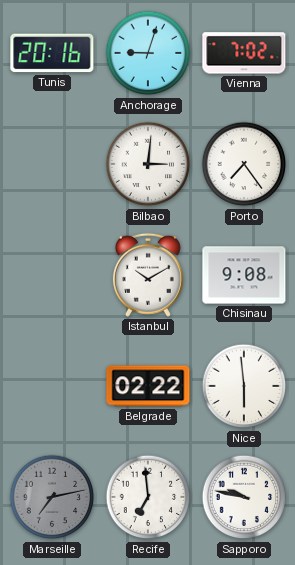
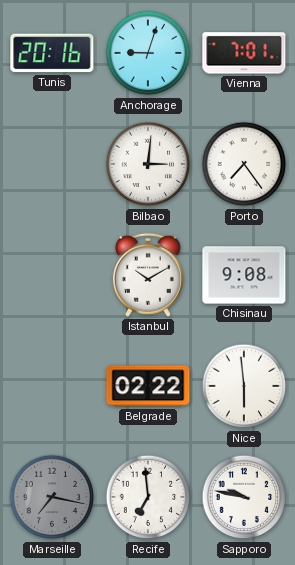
Vienna: 7:02 -> 7:01 (244, 53)
Marseille: 7:13 -> 7:17 (52, 497)
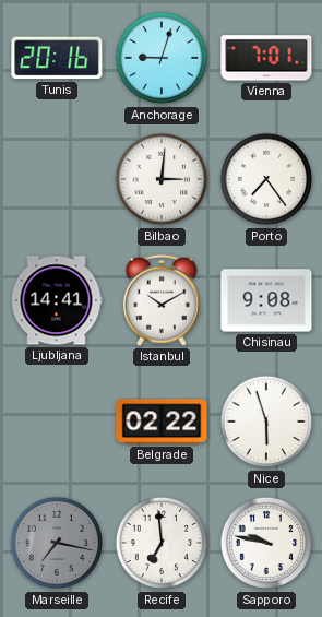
Ljubljana: none -> 14:41 (57, 300)
Nice: 5:59 -> 5:57 (266, 422)
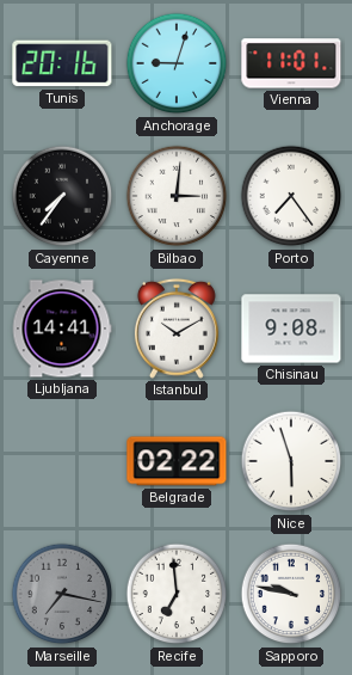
Vienna: 7:01 -> 11:01 (291, 63)
Cayenne: none -> 7:36 (62, 196)
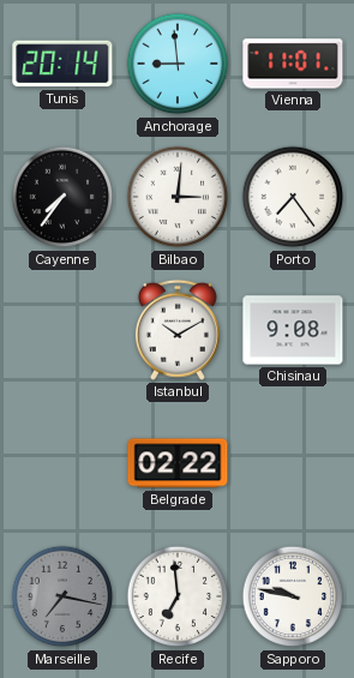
Tunis: 20:16 -> 20:14 (62, 64)
Anchorage: 9:03 -> 8:59 (178, 64)
Ljubljana: 14:41 -> none (62, 329)
Nice: 5:57 -> none (291, 461)
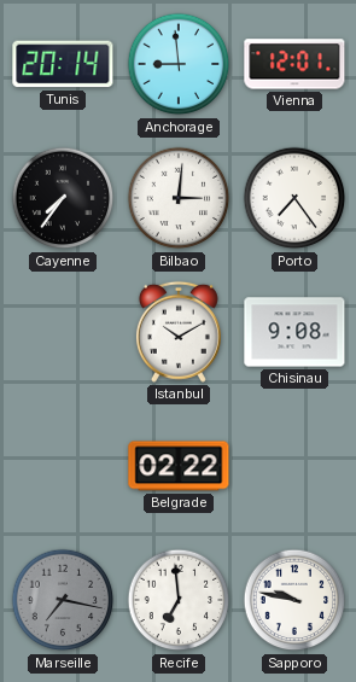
Vienna: 11:01 -> 12:01 (294, 64)
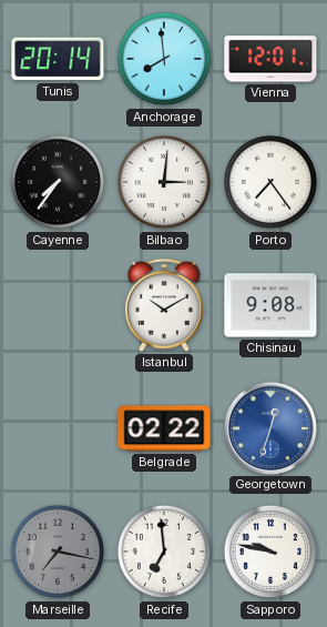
Anchorage: 8:59 -> 7:59 (164, 59)
Georgetown: none -> 12:33 (269, 427)
